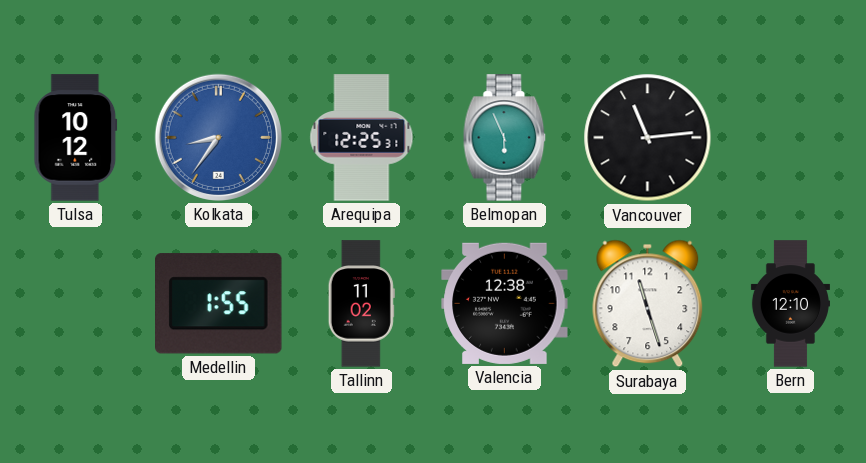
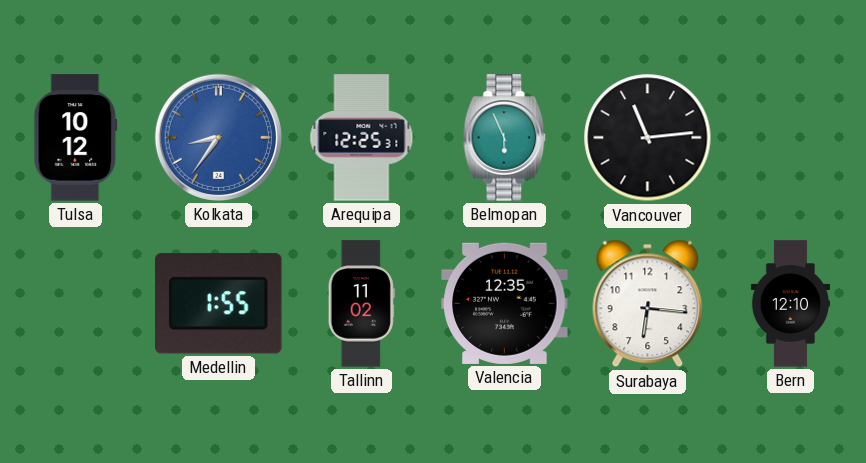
Valencia: 12:38 -> 12:35 (505, 303)
Surabaya: 11:27 -> 6:16 (648, 304)
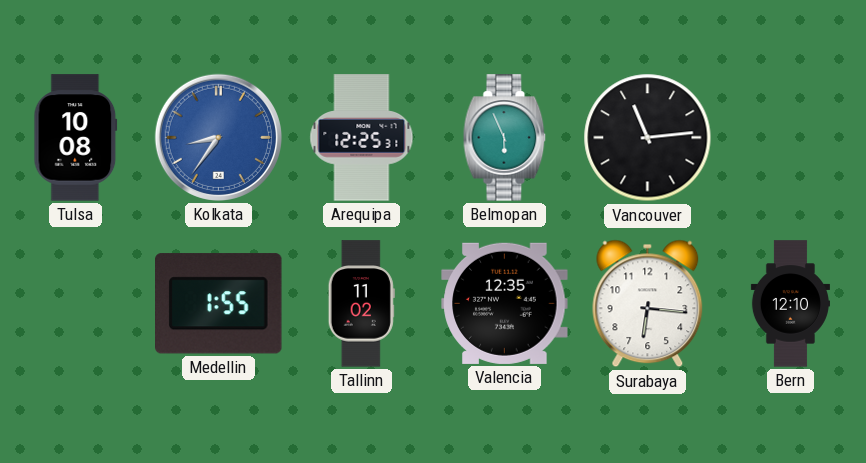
Tulsa: 10:12 -> 10:08 (76, 138)
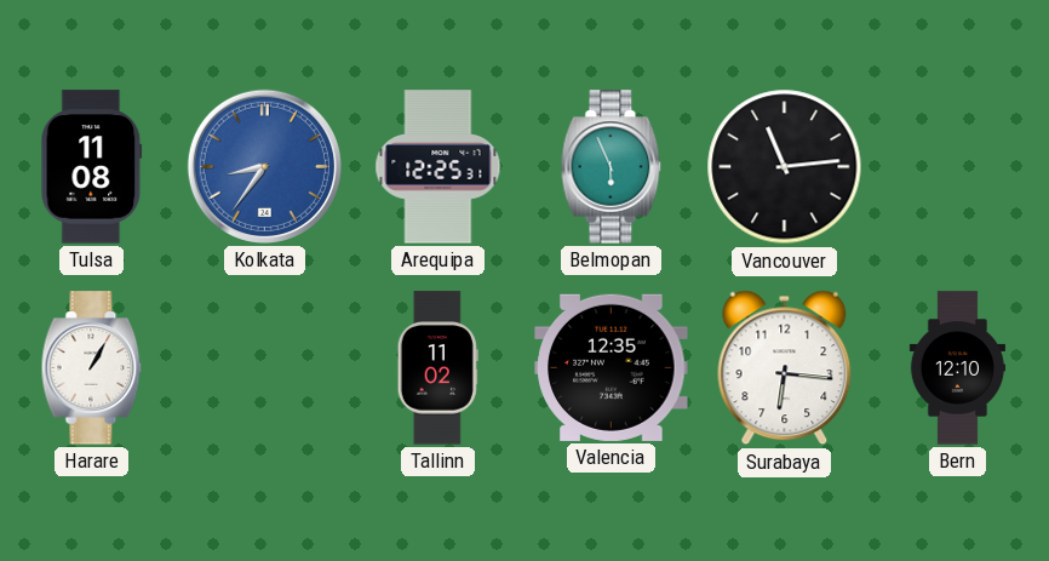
Tulsa: 10:08 -> 11:08 (92, 167)
Harare: none -> 1:05 (92, 368)
Medellin: 1:55 -> none (219, 304)
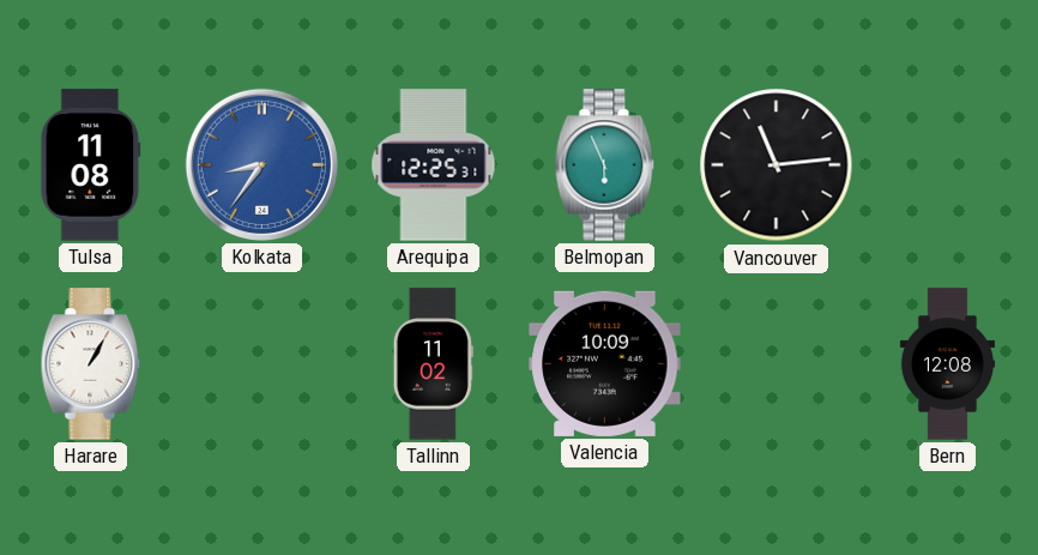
Valencia: 12:35 -> 10:09 (605, 363)
Surabaya: 6:16 -> none (785, 368)
Bern: 12:10 -> 12:08 (947, 364)
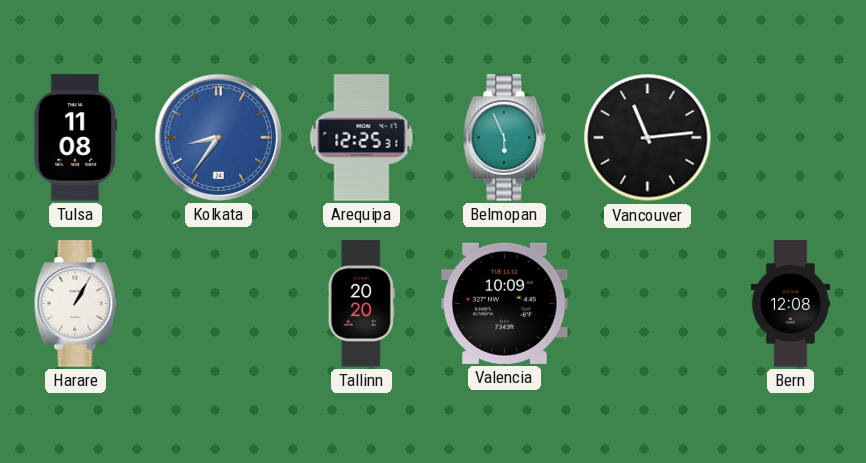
Tallinn: 11:02 -> 20:20 (361, 304)
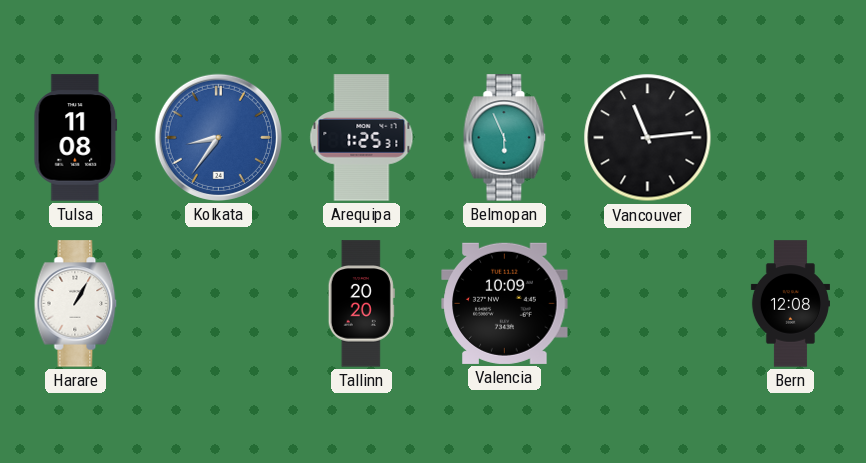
Arequipa: 12:25 -> 1:25 (362, 138)
